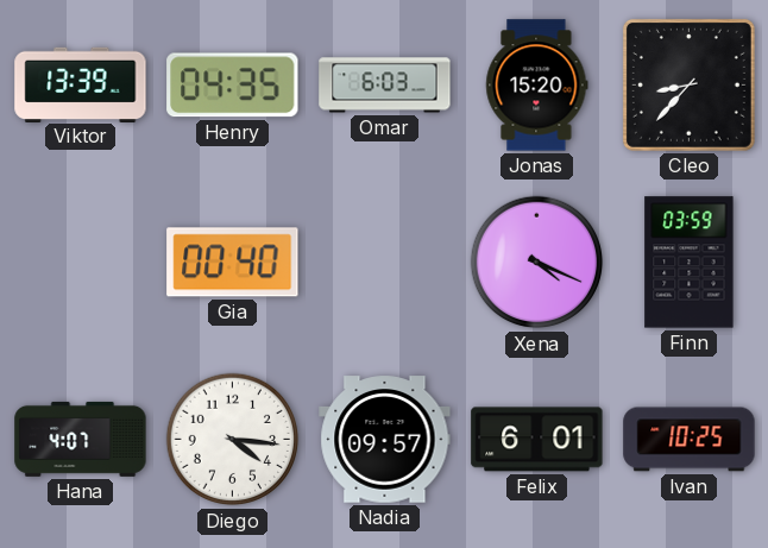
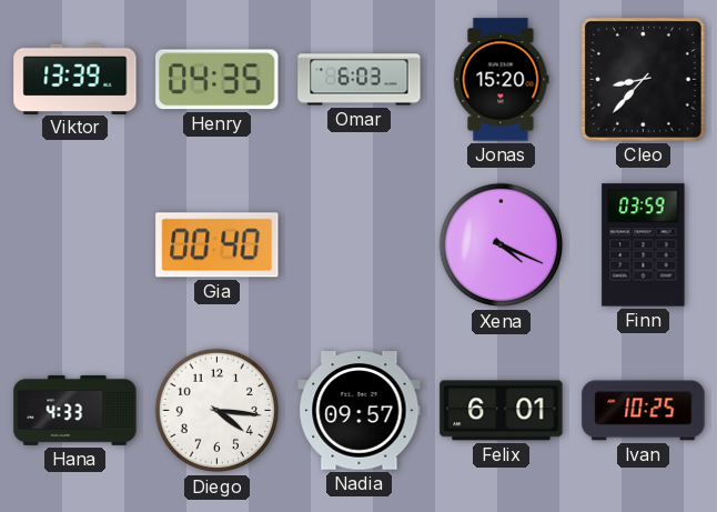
Hana: 4:07 -> 4:33 (75, 410)
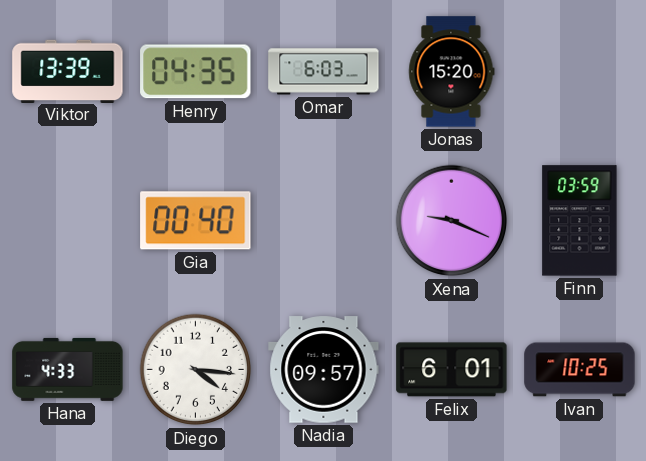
Cleo: 8:37 -> none (643, 79)
Xena: 4:19 -> 9:19 (452, 221)
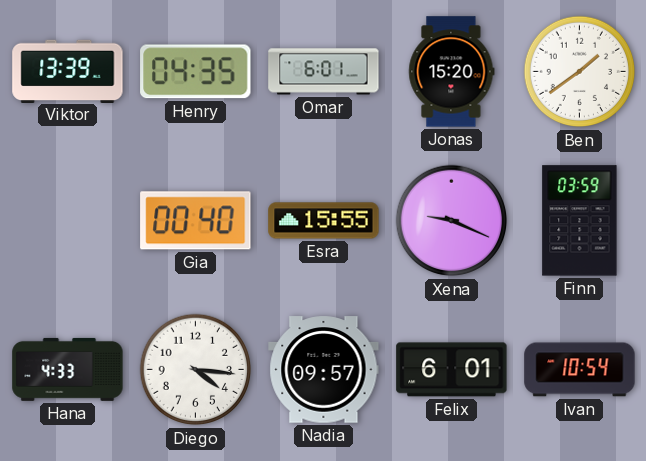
Omar: 6:03 -> 6:01 (324, 72)
Ben: none -> 1:39 (580, 72)
Esra: none -> 15:55 (324, 221)
Ivan: 10:25 -> 10:54 (580, 370)
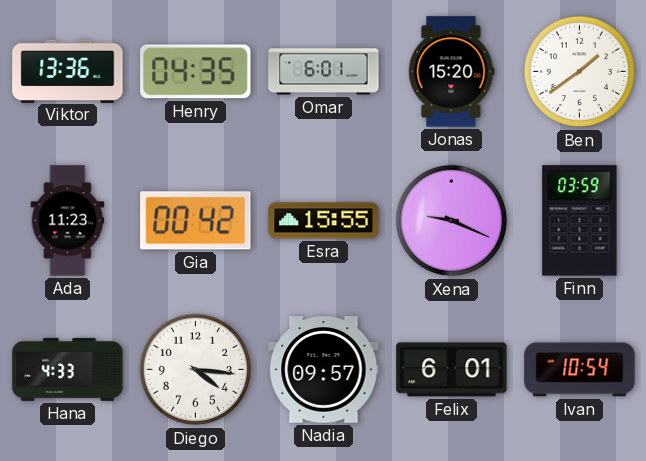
Viktor: 13:39 -> 13:36 (68, 71)
Ada: none -> 11:23 (68, 221)
Gia: 00:40 -> 00:42 (196, 221)
